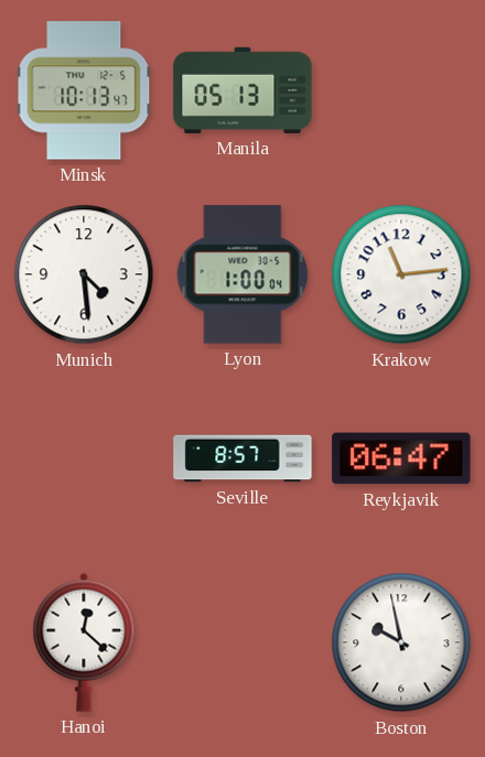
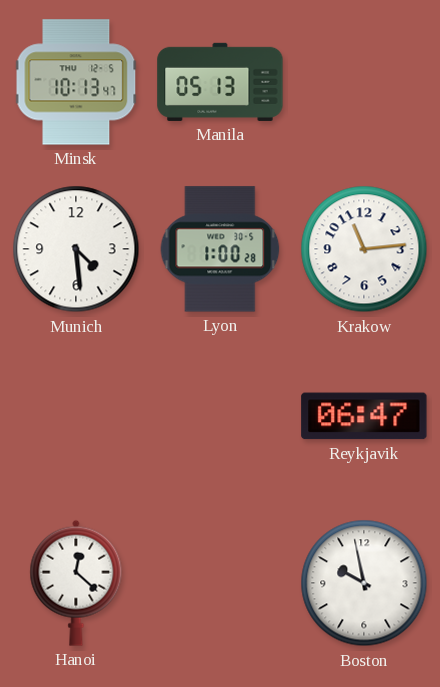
Lyon: 1:00:04 -> 1:00:28 (220, 249)
Seville: 8:57 -> none (242, 458)
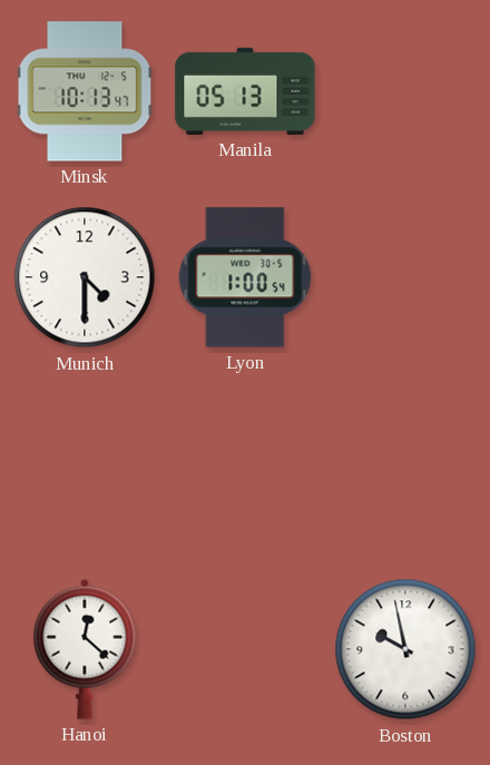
Munich: 4:29 -> 4:30 (85, 277)
Lyon: 1:00:28 -> 1:00:54 (245, 277)
Krakow: 11:14 -> none (364, 249)
Reykjavik: 06:47 -> none (364, 416)
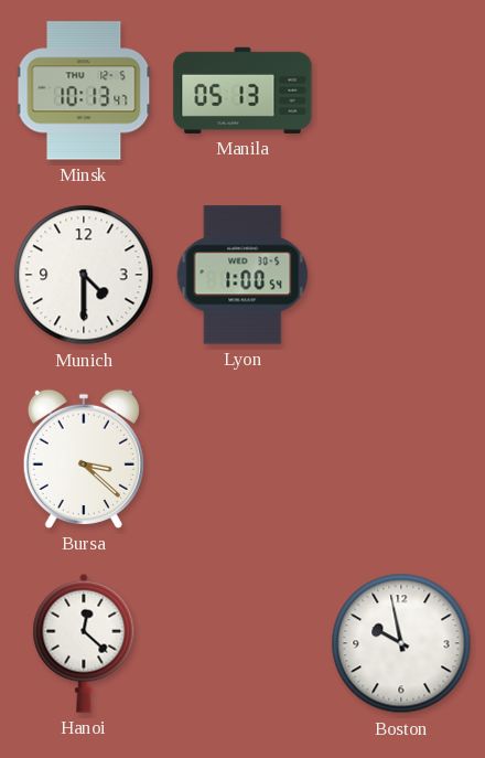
Bursa: none -> 3:22 (84, 459)
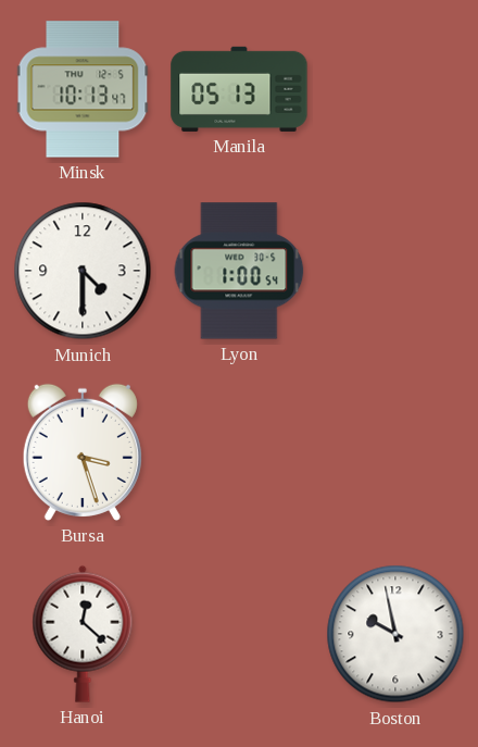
Bursa: 3:22 -> 3:27 (83, 452)
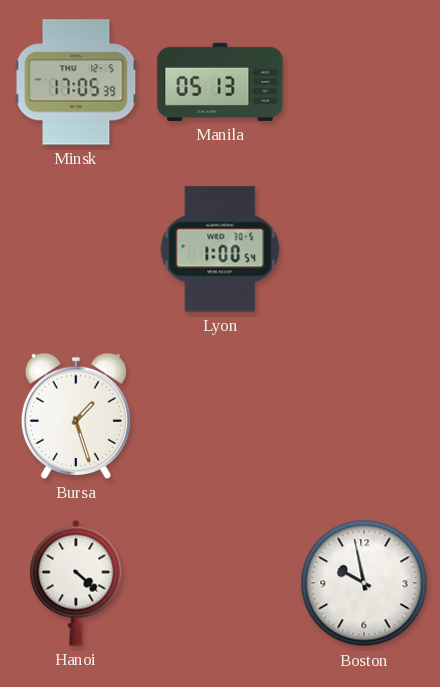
Minsk: 10:13 -> 17:05 (76, 82)
Munich: 4:30 -> none (83, 271)
Bursa: 3:27 -> 1:27 (76, 416)
Hanoi: 12:22 -> 4:22 (76, 583)
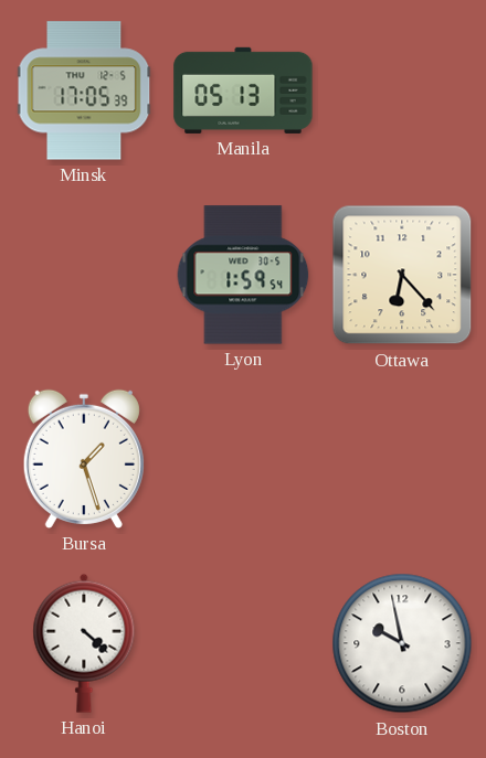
Lyon: 1:00 -> 1:59 (243, 275)
Ottawa: none -> 6:23 (402, 275)
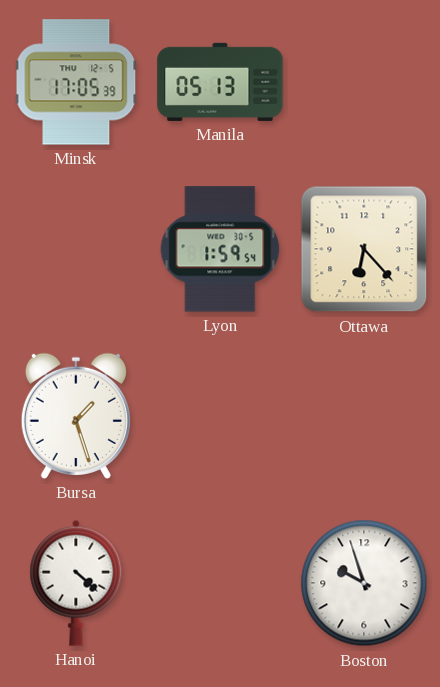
Boston: 9:58 -> 9:57 (364, 583)
